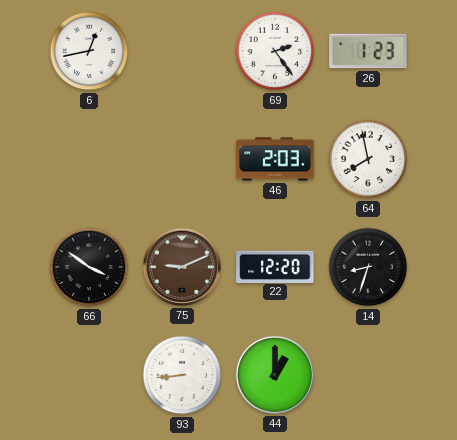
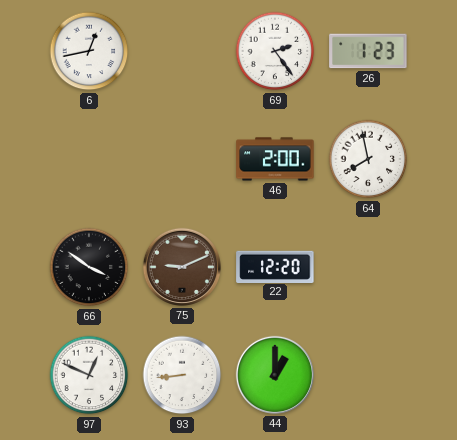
46: 2:03 -> 2:00 (275, 159)
14: 8:33 -> none (368, 267)
97: none -> 12:49 (89, 375)
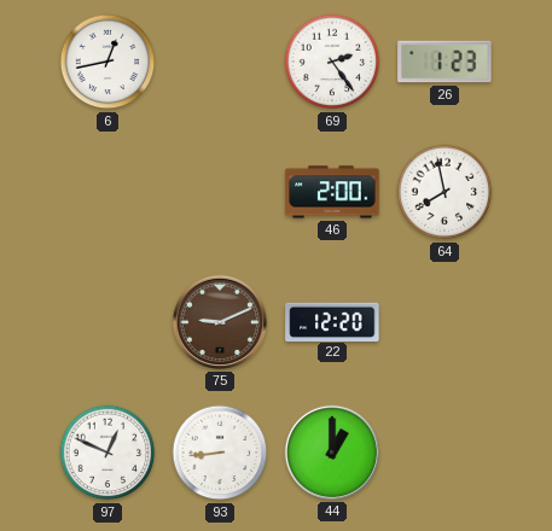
66: 3:51 -> none (89, 267)
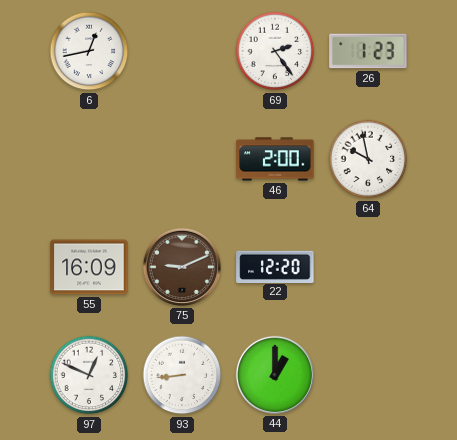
64: 7:58 -> 9:58 (368, 159)
55: none -> 16:09 (89, 267)
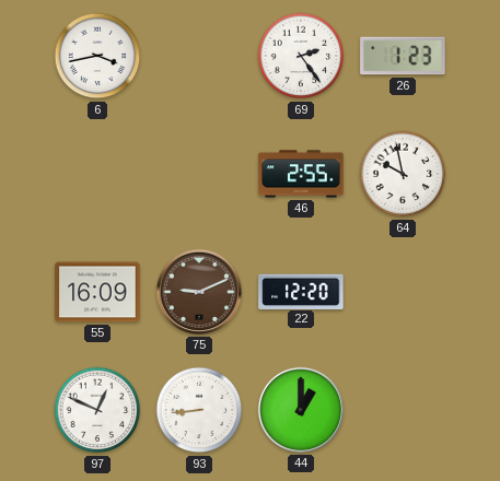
6: 12:43 -> 3:43 (97, 56)
46: 2:00 -> 2:55 (301, 174)
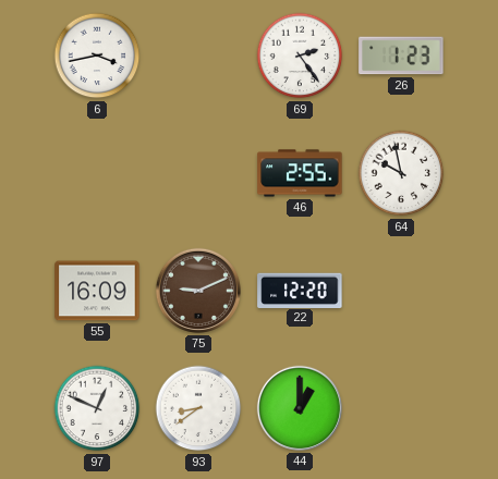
93: 8:44 -> 8:39 (198, 408)
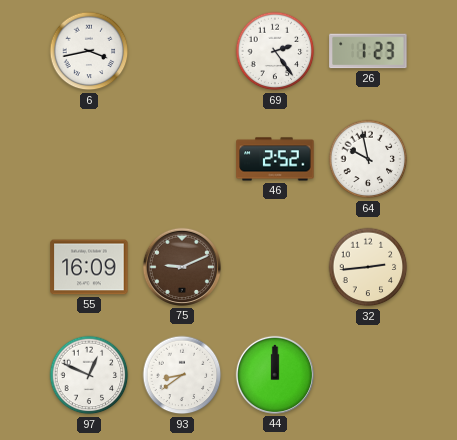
46: 2:55 -> 2:52 (275, 159)
22: 12:20 -> none (300, 290)
32: none -> 2:44 (368, 267)
44: 1:00 -> 12:00 (275, 375)
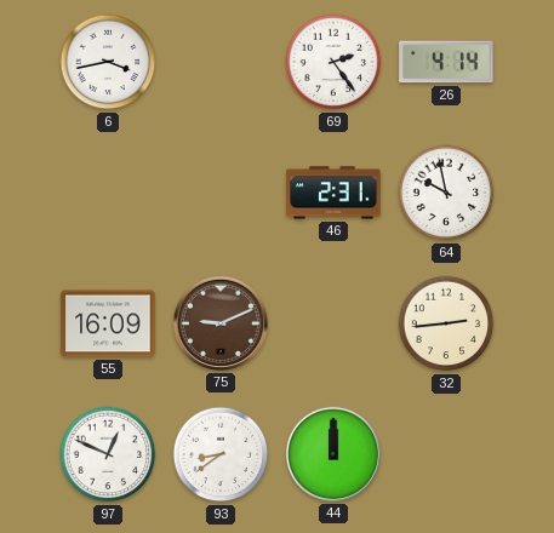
26: 1:23 -> 4:14 (446, 62)
46: 2:52 -> 2:31 (333, 193)
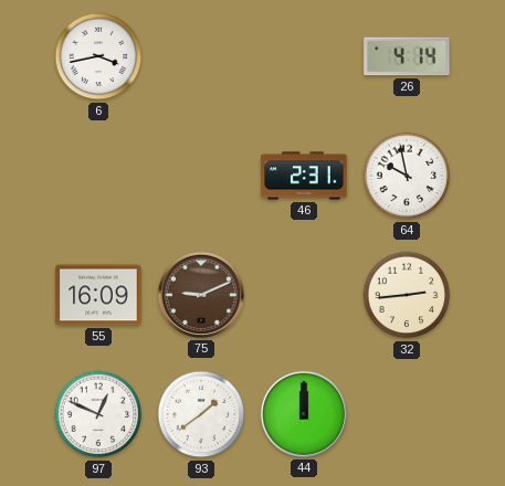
69: 2:24 -> none (333, 62)
93: 8:39 -> 1:39 (201, 414)
